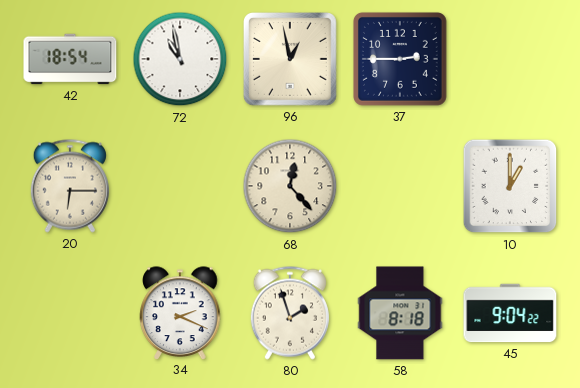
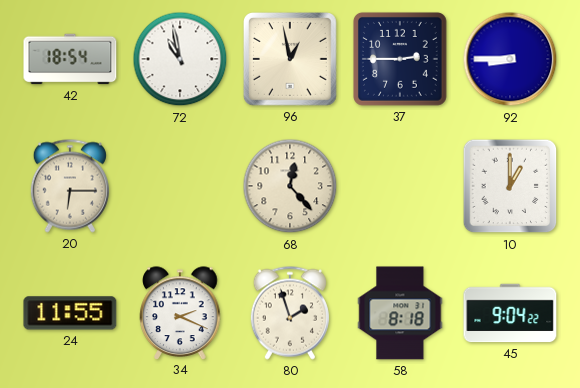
92: none -> 8:45 (510, 59)
24: none -> 11:55 (70, 313)
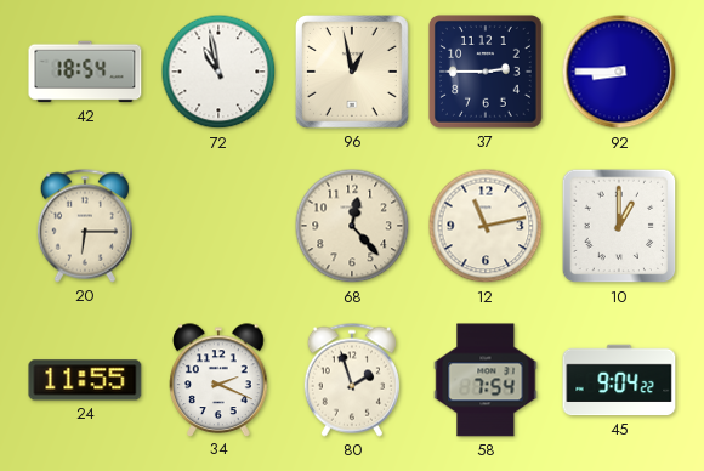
12: none -> 11:13 (486, 226)
58: 8:18 -> 7:54 (486, 380)
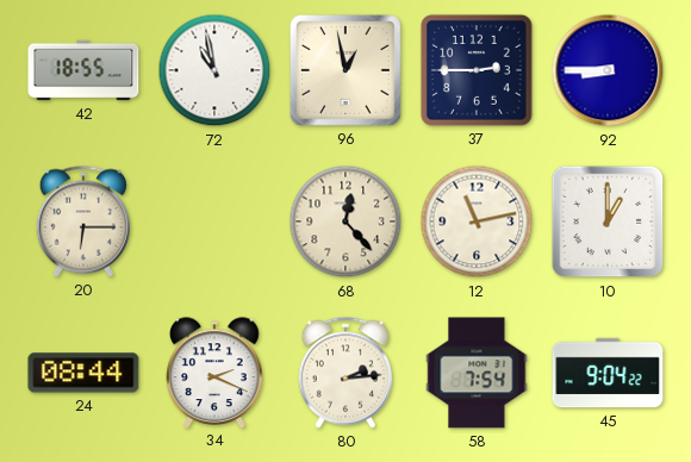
42: 18:54 -> 18:55 (83, 70)
24: 11:55 -> 08:44 (83, 373)
80: 1:57 -> 2:14 (345, 373)
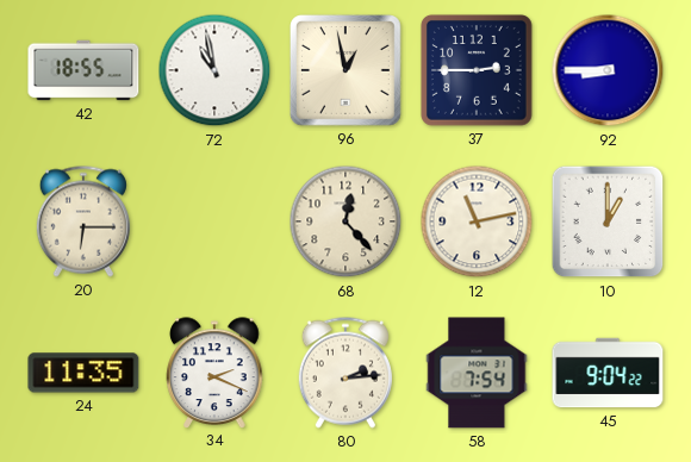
24: 08:44 -> 11:35 (83, 373)
